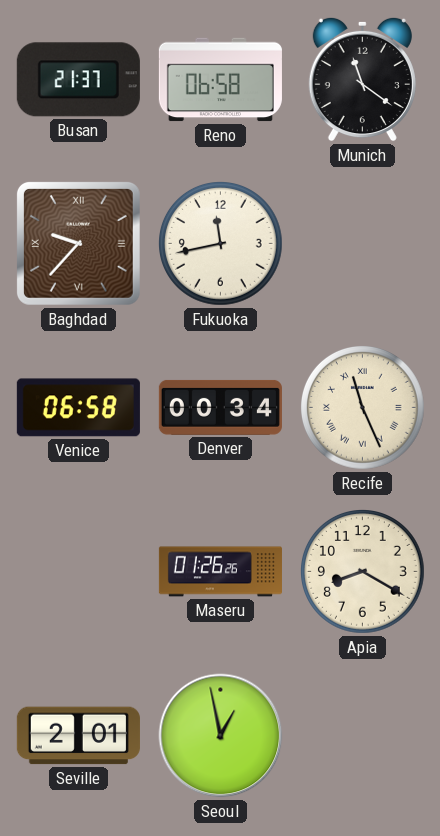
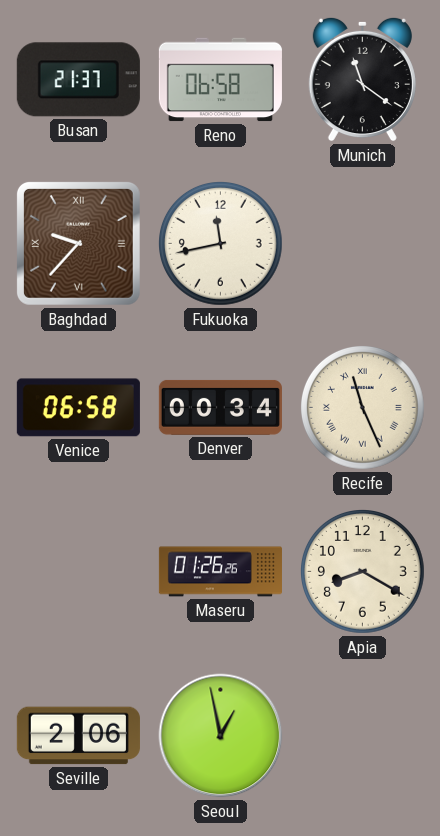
Seville: 2:01 -> 2:06 (78, 736)
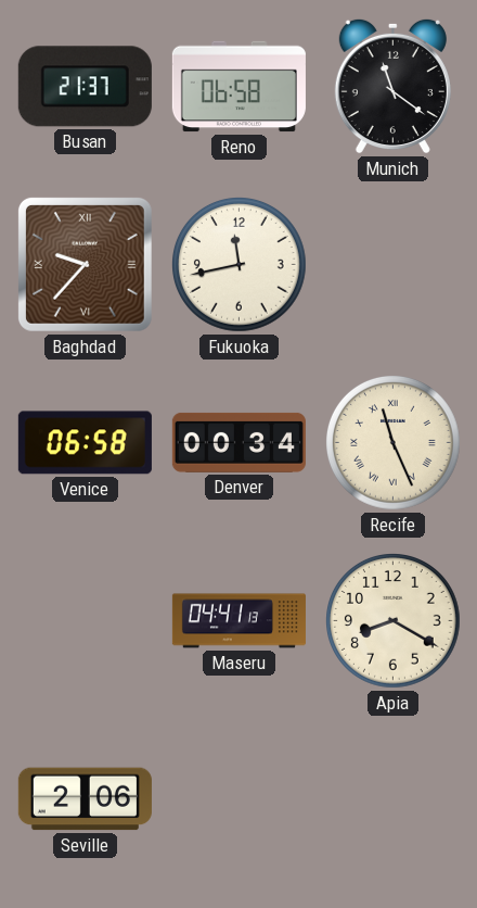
Maseru: 01:26 -> 04:41 (238, 621)
Seoul: 12:58 -> none (221, 736)
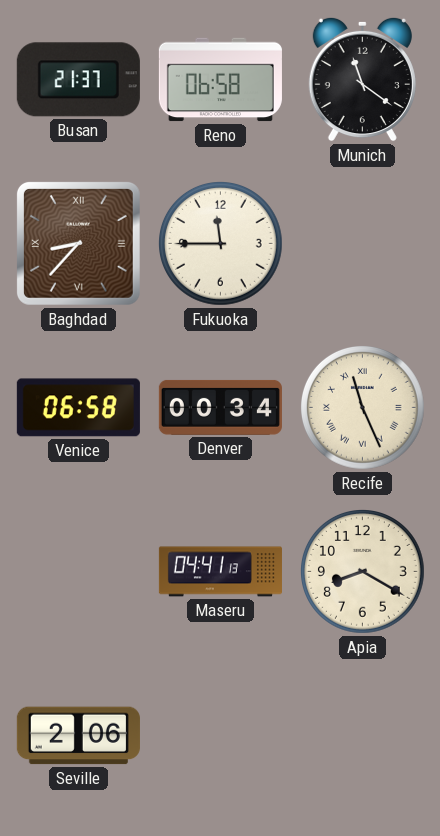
Baghdad: 9:37 -> 8:37 (78, 243)
Fukuoka: 11:43 -> 11:45 (221, 244)
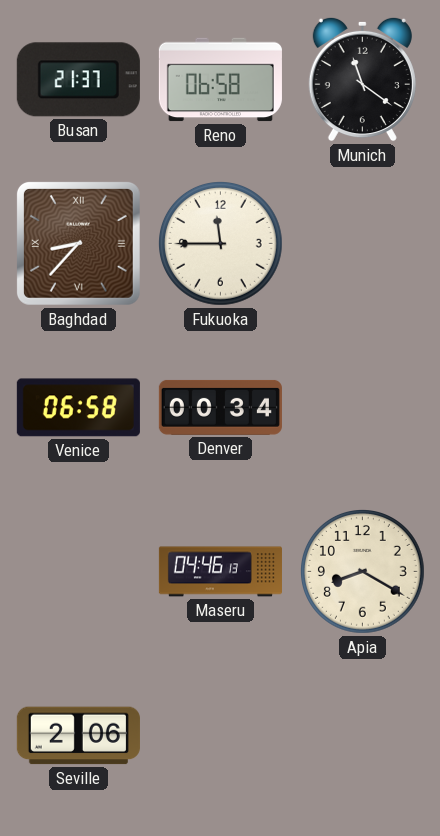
Recife: 11:26 -> none (363, 408)
Maseru: 04:41 -> 04:46 (220, 572)
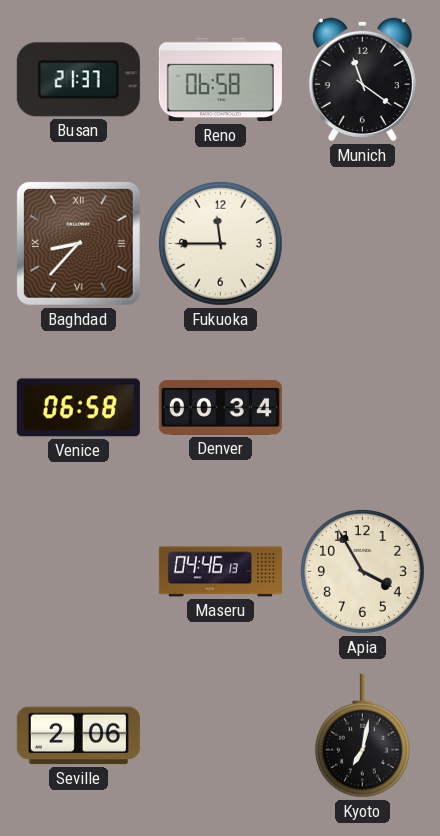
Apia: 8:20 -> 3:55 (363, 572)
Kyoto: none -> 7:02 (362, 736)
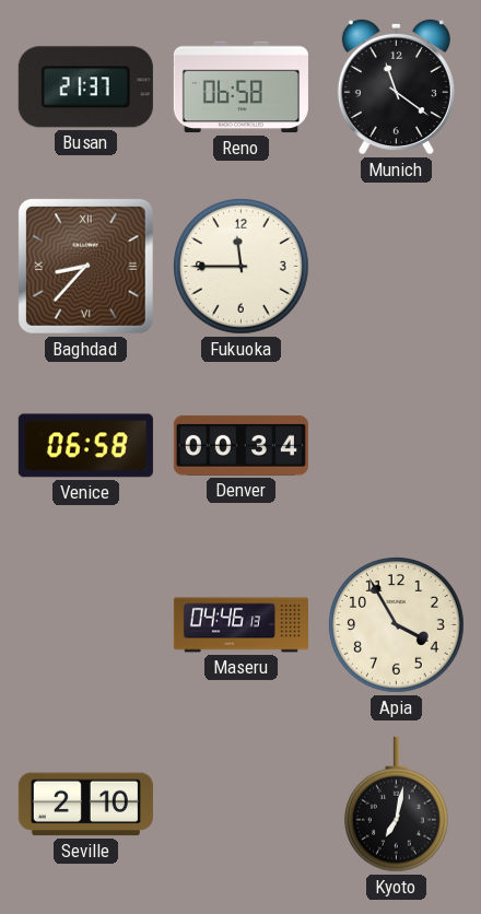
Seville: 2:06 -> 2:10 (85, 805)
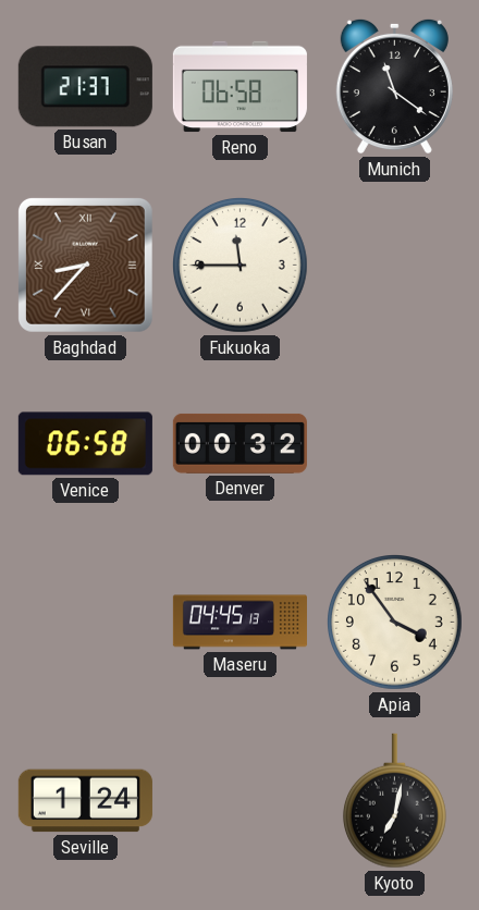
Denver: 00:34 -> 00:32 (239, 443)
Maseru: 04:46 -> 04:45 (239, 623)
Apia: 3:55 -> 3:54 (395, 623)
Seville: 2:10 -> 1:24 (85, 801)
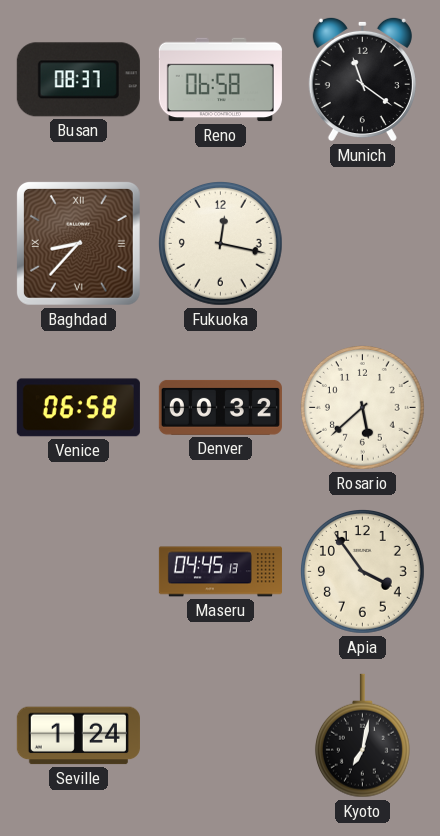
Busan: 21:37 -> 08:37 (78, 80)
Fukuoka: 11:45 -> 12:17 (221, 244)
Rosario: none -> 5:38 (363, 408)
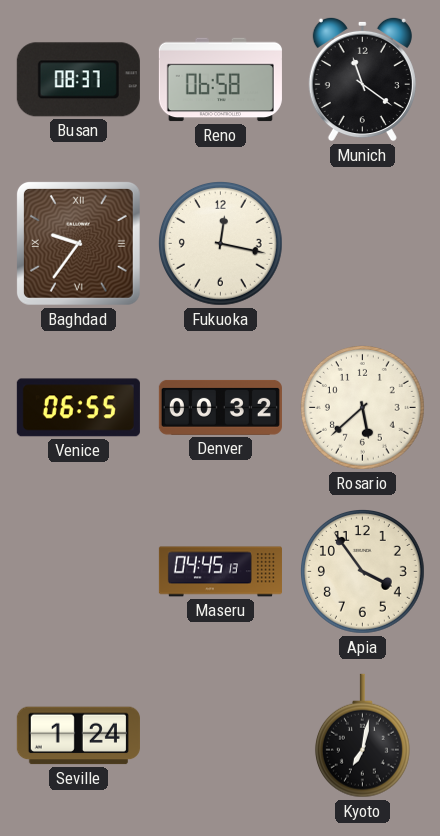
Baghdad: 8:37 -> 9:36 (78, 243)
Venice: 06:58 -> 06:55 (78, 408)
